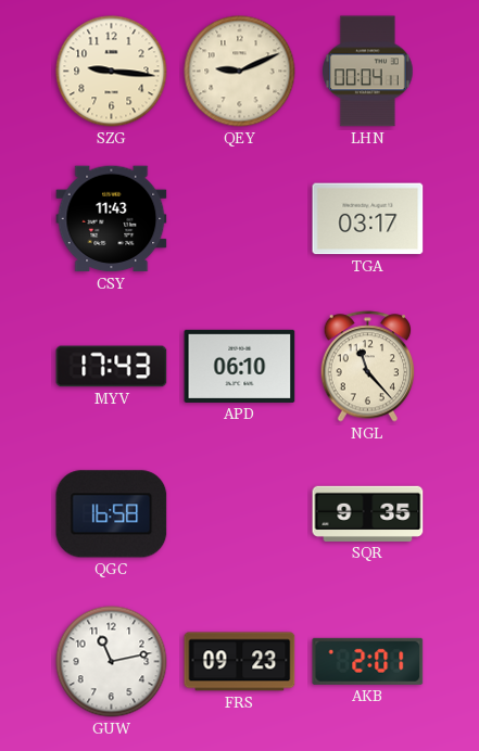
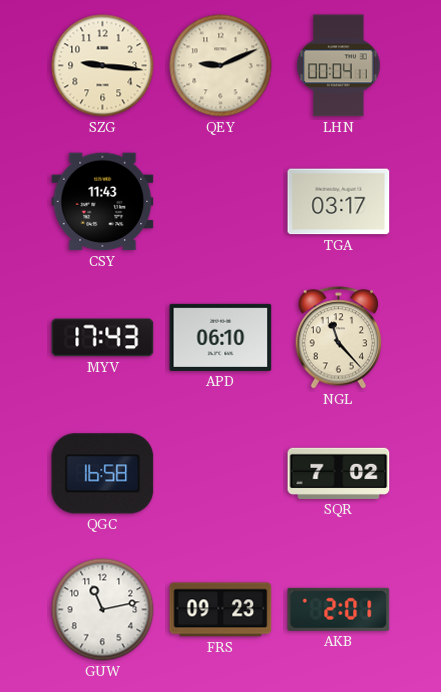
SQR: 9:35 -> 7:02 (339, 473)
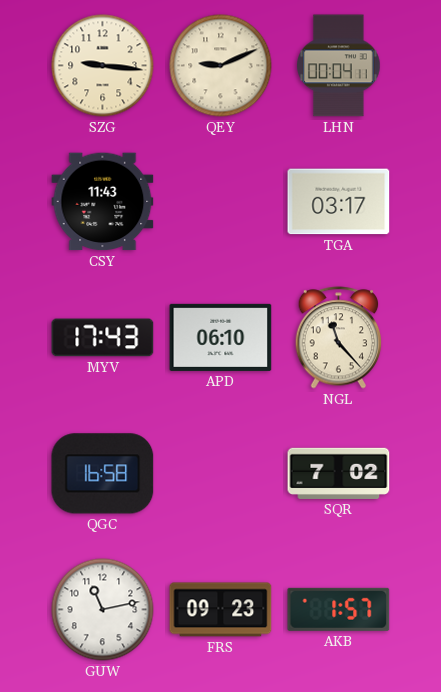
AKB: 2:01 -> 1:57 (339, 609)
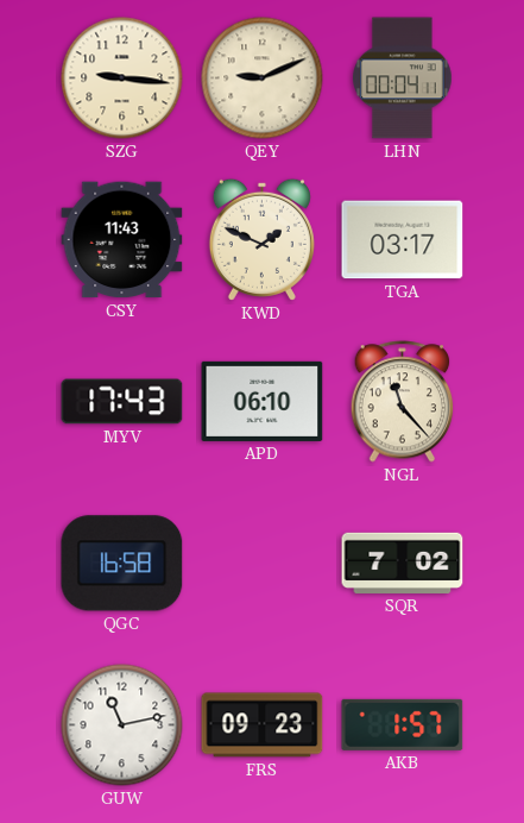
KWD: none -> 1:49 (261, 239)
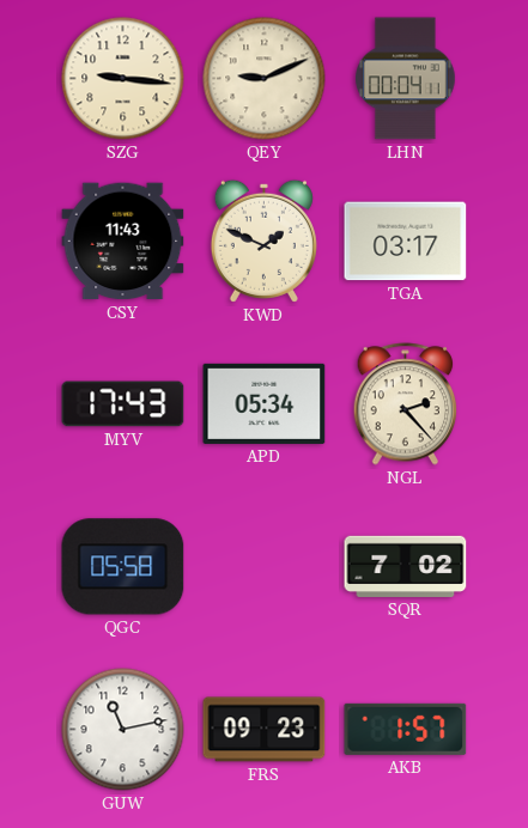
APD: 06:10 -> 05:34 (265, 403)
NGL: 11:23 -> 2:23 (406, 404)
QGC: 16:58 -> 05:58 (123, 567)
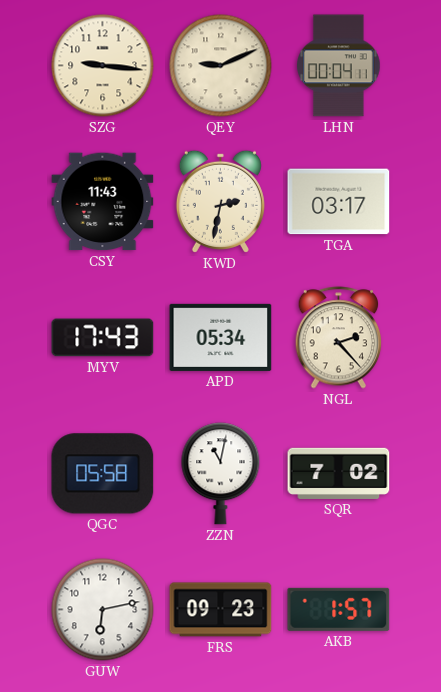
KWD: 1:49 -> 2:32 (220, 201)
ZZN: none -> 11:02 (221, 474)
GUW: 11:13 -> 6:13 (103, 610)
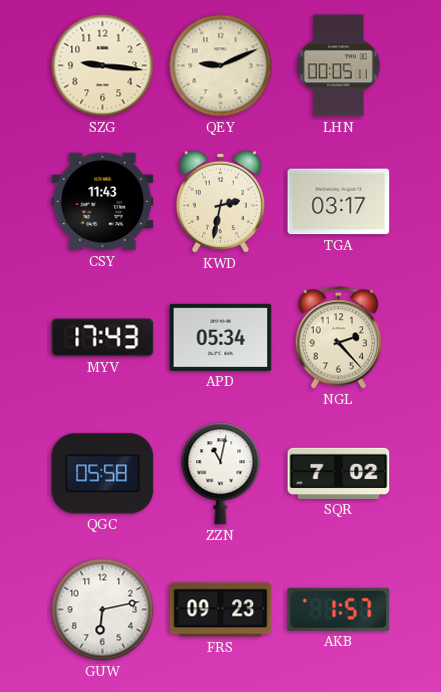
LHN: 00:04 -> 00:05 (339, 66)
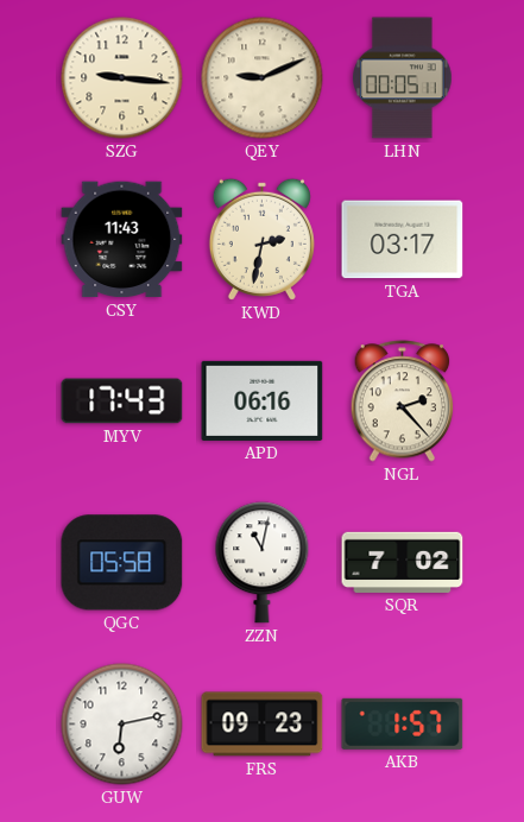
APD: 05:34 -> 06:16 (263, 400)
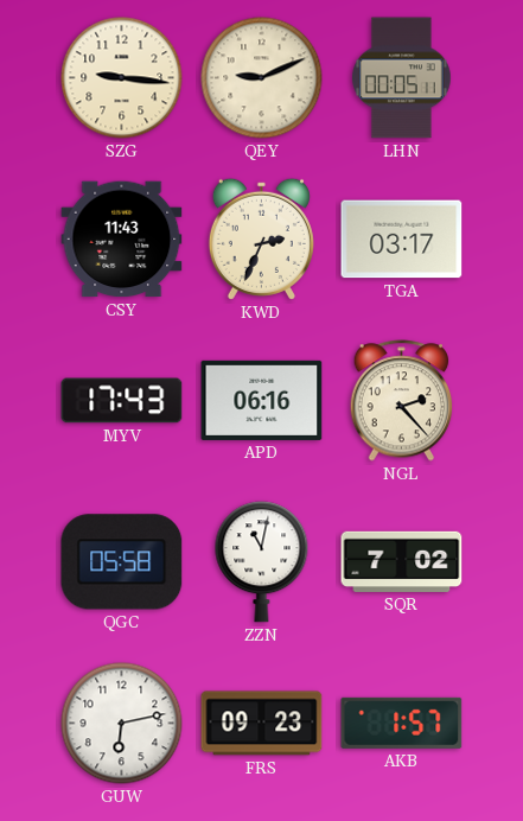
KWD: 2:32 -> 2:34 (261, 238)
